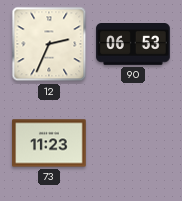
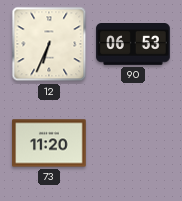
12: 2:34 -> 6:34 (49, 44)
73: 11:23 -> 11:20 (49, 143)
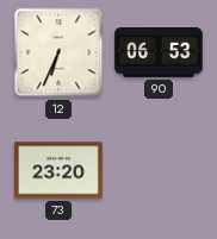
73: 11:20 -> 23:20 (58, 170)
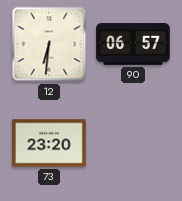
12: 6:34 -> 6:31 (49, 44)
90: 06:53 -> 06:57 (133, 45)
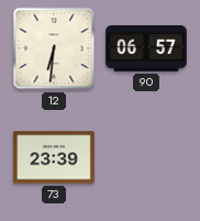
73: 23:20 -> 23:39 (54, 157)
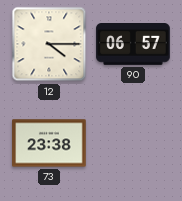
12: 6:31 -> 4:15 (49, 44)
73: 23:39 -> 23:38 (49, 143)
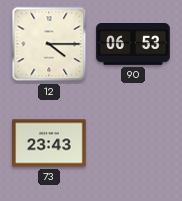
90: 06:57 -> 06:53 (133, 45)
73: 23:38 -> 23:43 (49, 143)
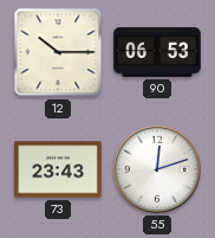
12: 4:15 -> 10:15 (58, 52)
55: none -> 12:12 (157, 169)
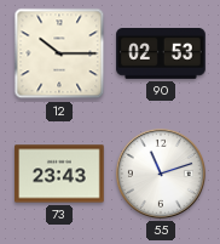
90: 06:53 -> 02:53 (161, 55)
55: 12:12 -> 11:12 (161, 174)
